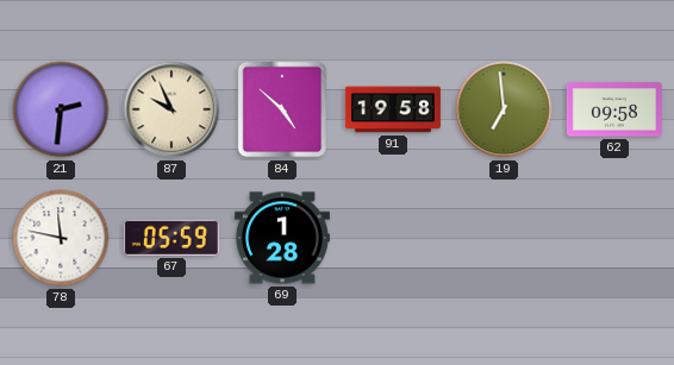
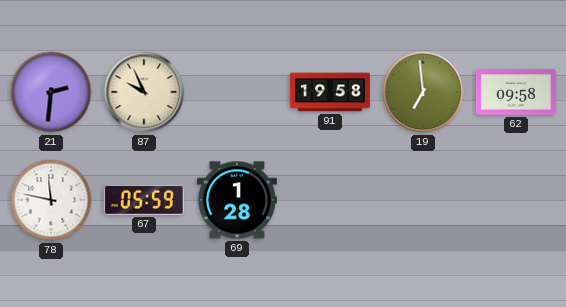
84: 4:52 -> none (282, 109)
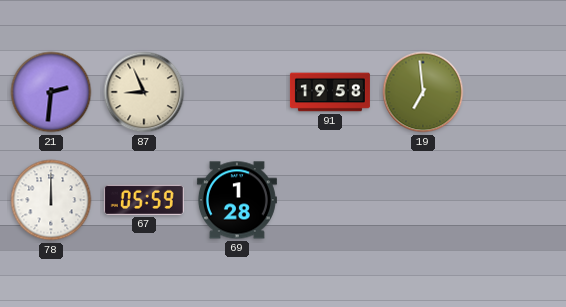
87: 9:56 -> 8:56 (144, 92)
62: 09:58 -> none (516, 92)
78: 11:47 -> 12:00 (51, 200)
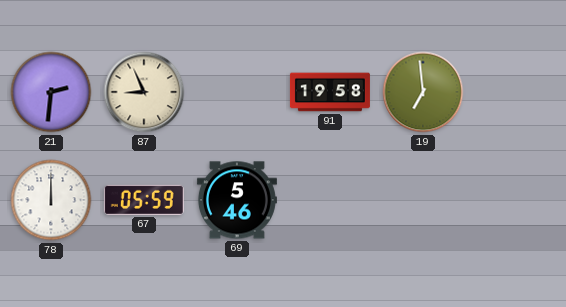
69: 1:28 -> 5:46 (237, 200)
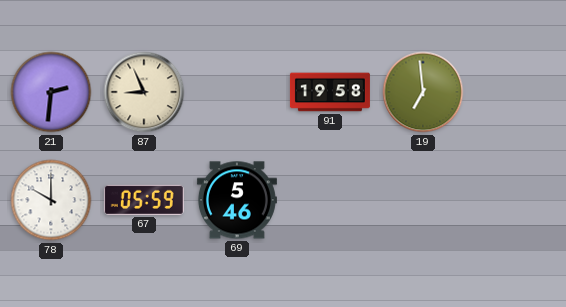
78: 12:00 -> 10:00 (51, 200)
